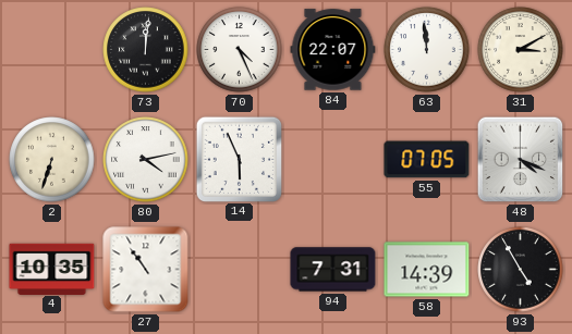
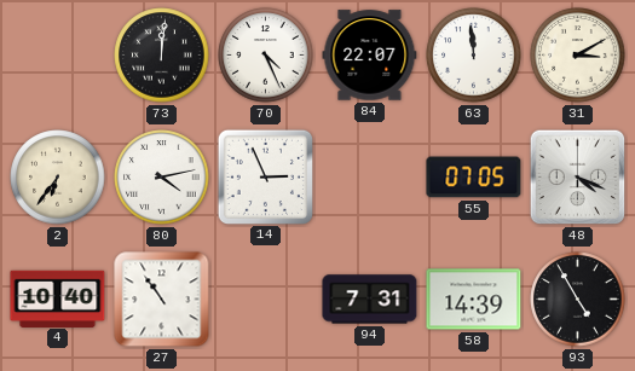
2: 6:33 -> 6:36 (58, 178)
14: 5:56 -> 2:56 (265, 176)
4: 10:35 -> 10:40 (58, 298)
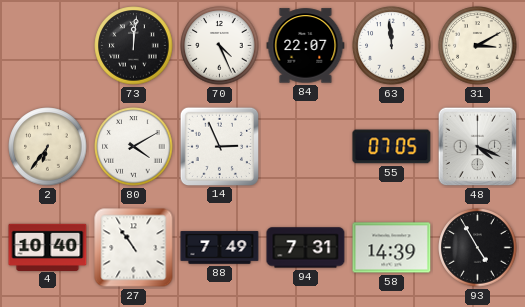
80: 4:13 -> 4:10 (134, 147)
88: none -> 7:49 (220, 248)
